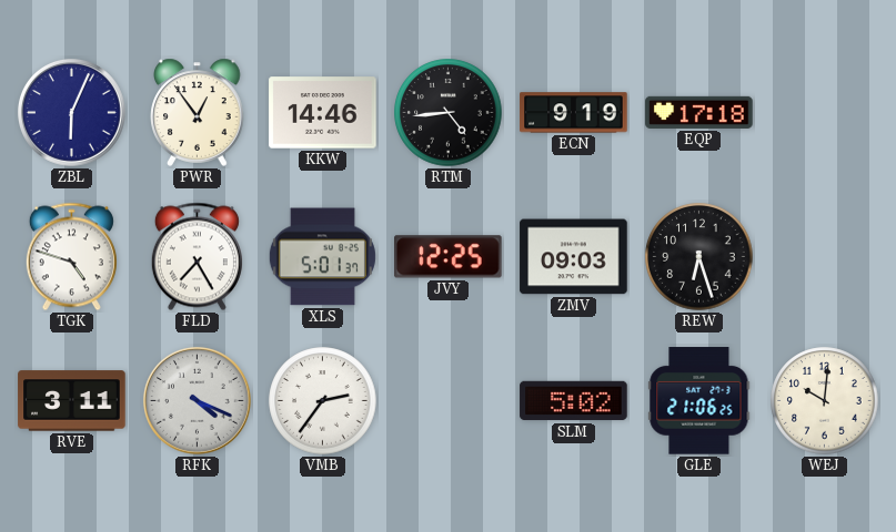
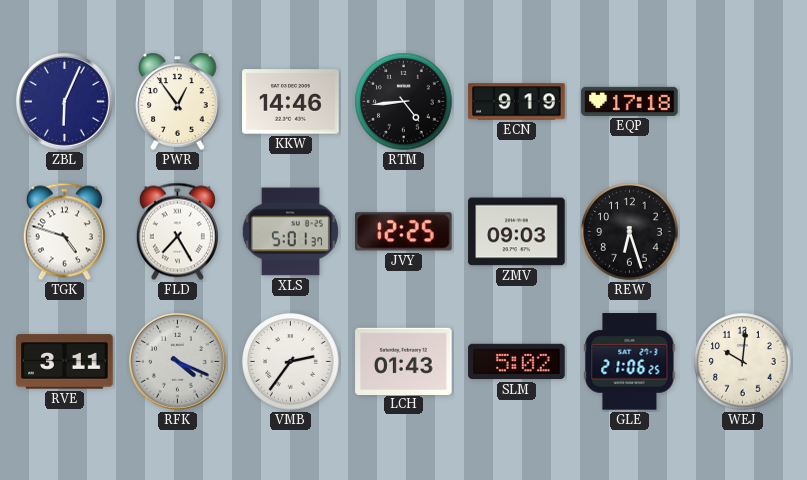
LCH: none -> 01:43 (404, 361)
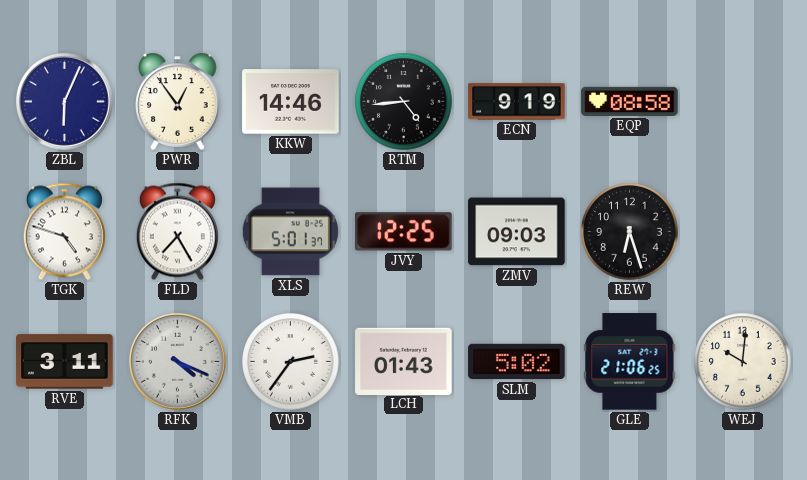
EQP: 17:18 -> 08:58 (630, 101)
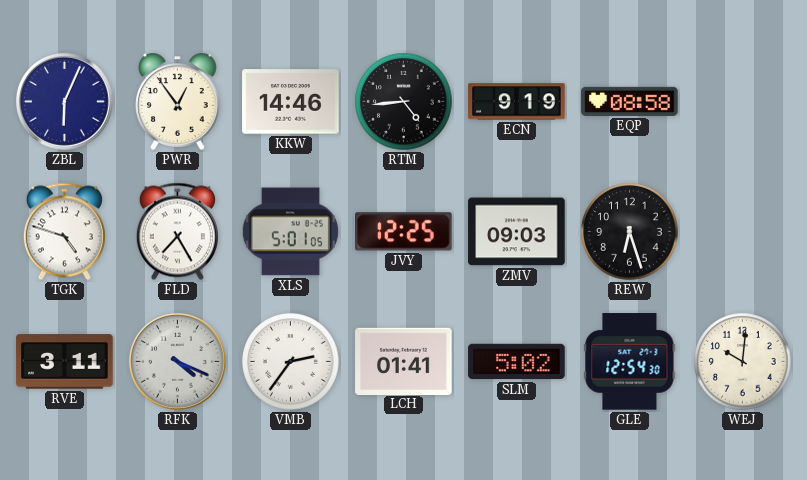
XLS: 5:01:37 -> 5:01:05 (290, 232)
LCH: 01:43 -> 01:41 (404, 361)
GLE: 21:06 -> 12:54 (630, 362)
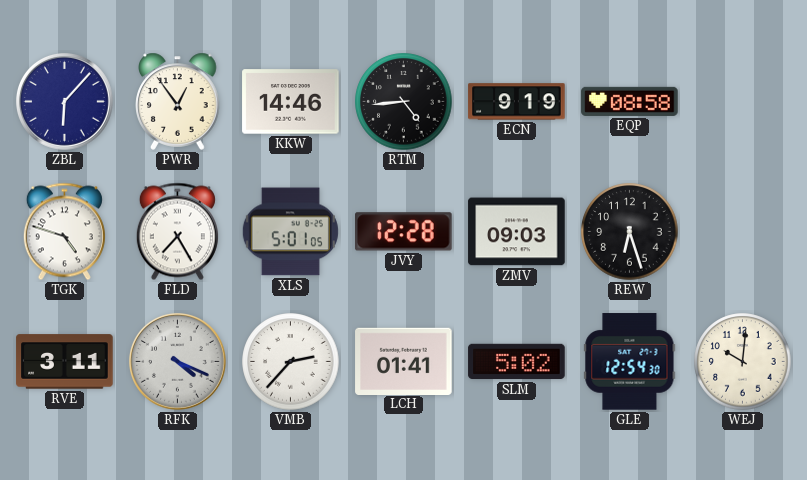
ZBL: 6:04 -> 6:07 (64, 101)
JVY: 12:25 -> 12:28 (404, 232)
VMB: 2:36 -> 2:37 (291, 362)
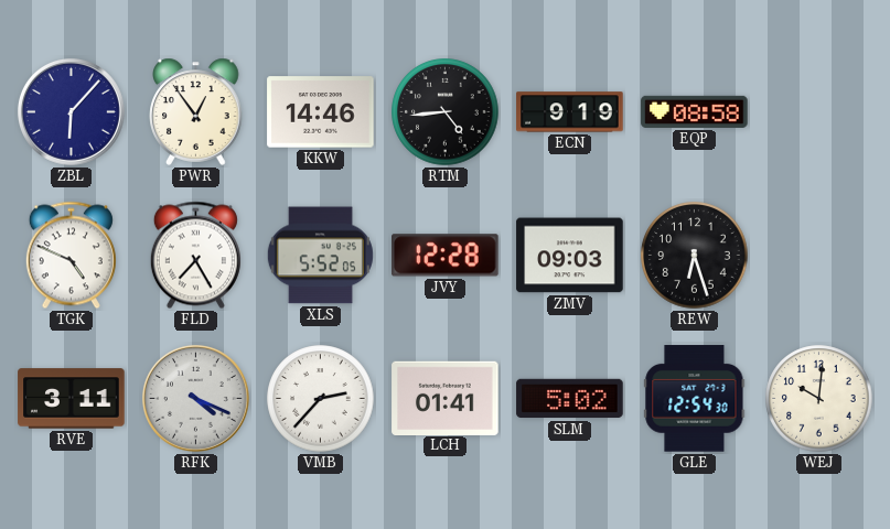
TGK: 4:48 -> 4:49 (71, 256)
XLS: 5:01 -> 5:52 (320, 256)
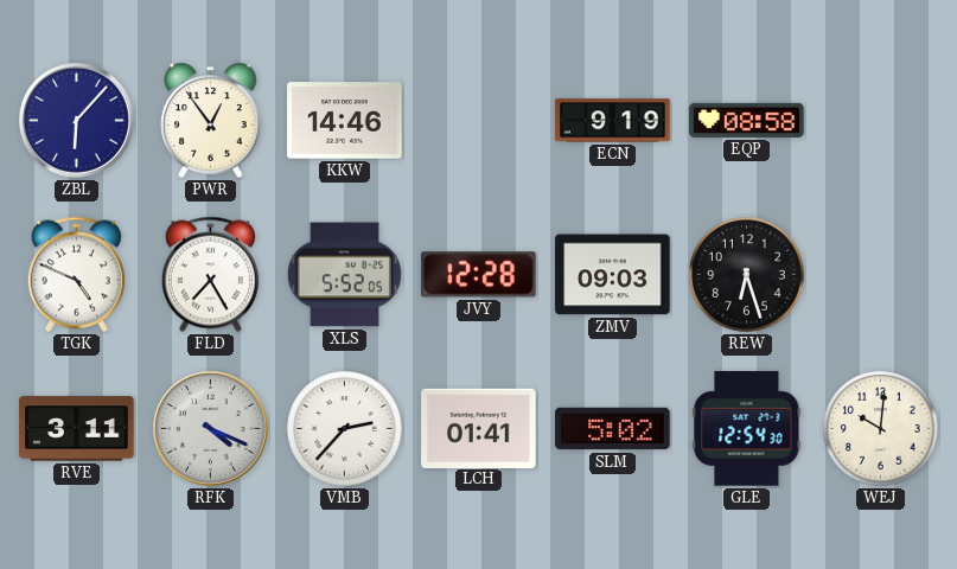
RTM: 4:44 -> none (446, 112)
